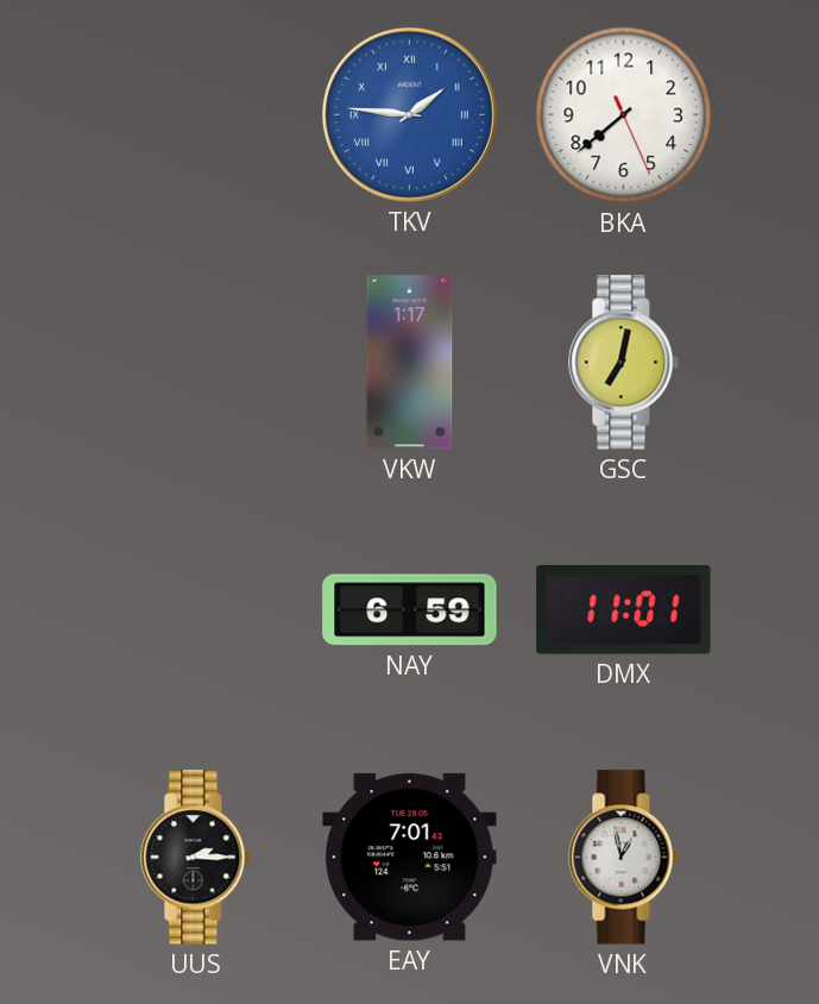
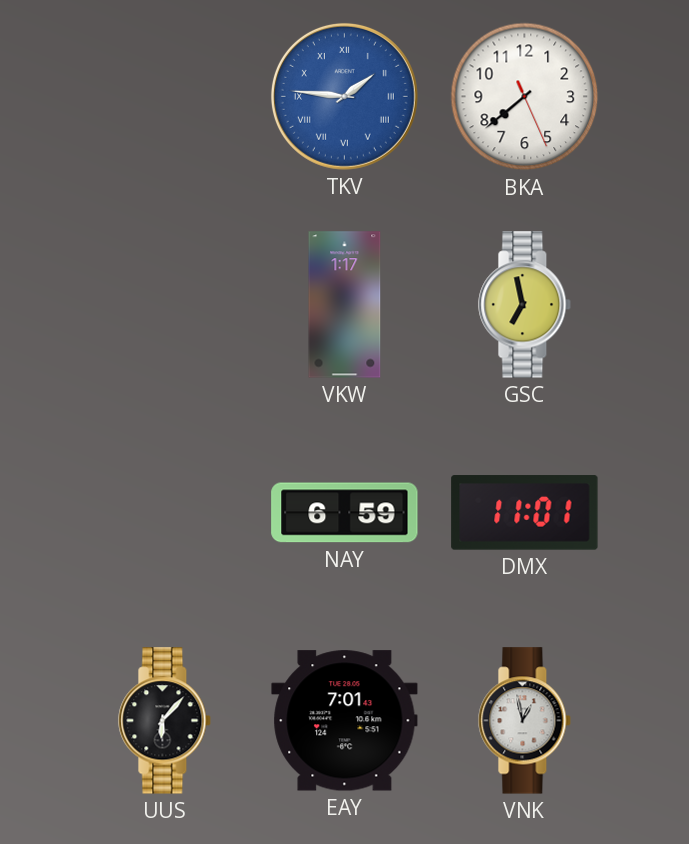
GSC: 7:02 -> 6:58 (525, 305)
UUS: 2:15 -> 6:07 (165, 721)
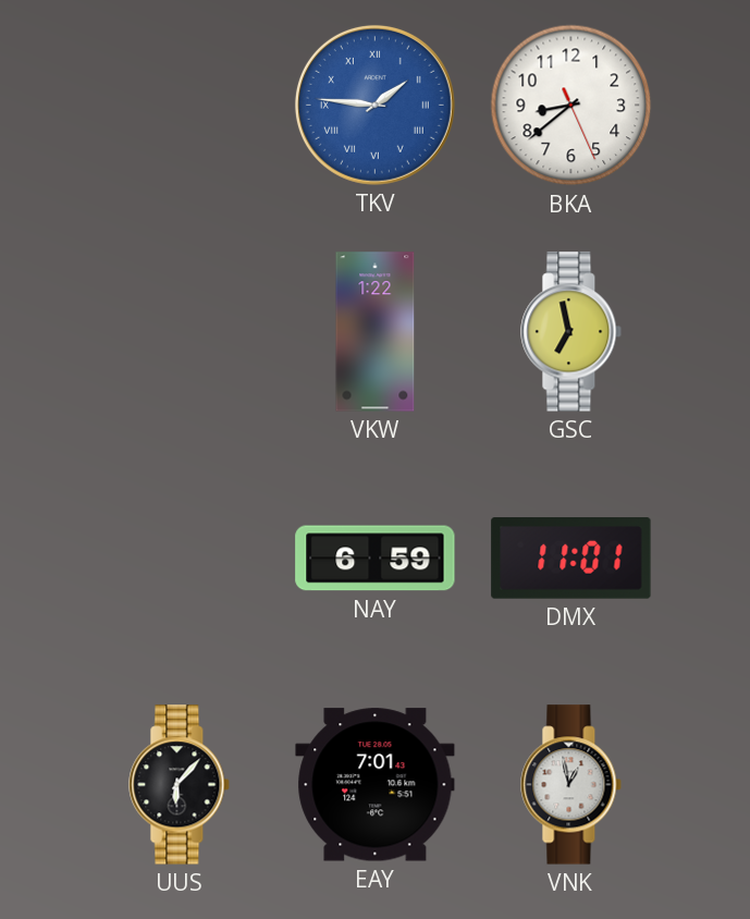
BKA: 7:38 -> 8:38 (571, 106)
VKW: 1:17 -> 1:22 (376, 332)
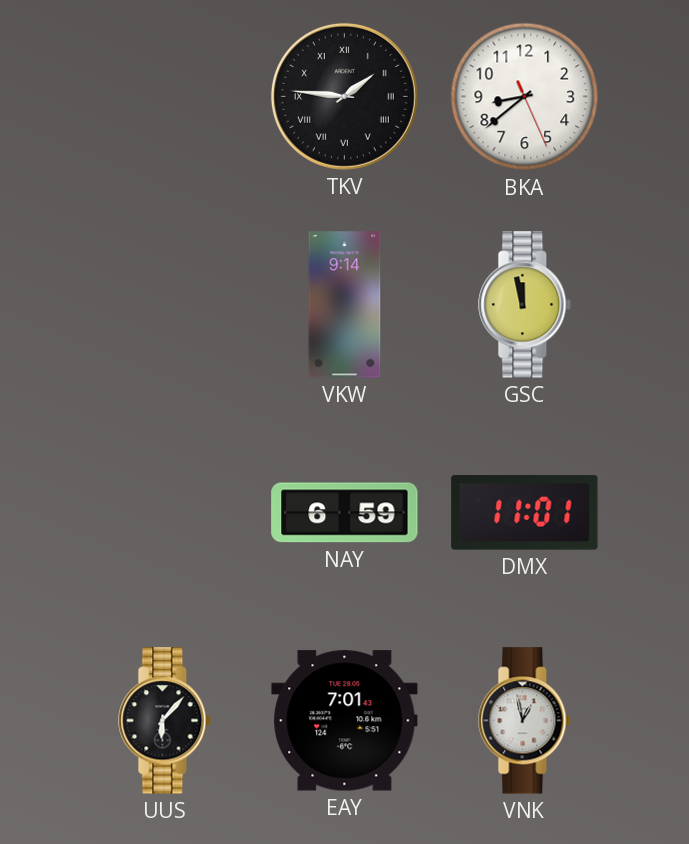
TKV dial: blue -> black (344, 96)
VKW: 1:22 -> 9:14 (345, 305)
GSC: 6:58 -> 11:58 (525, 305)
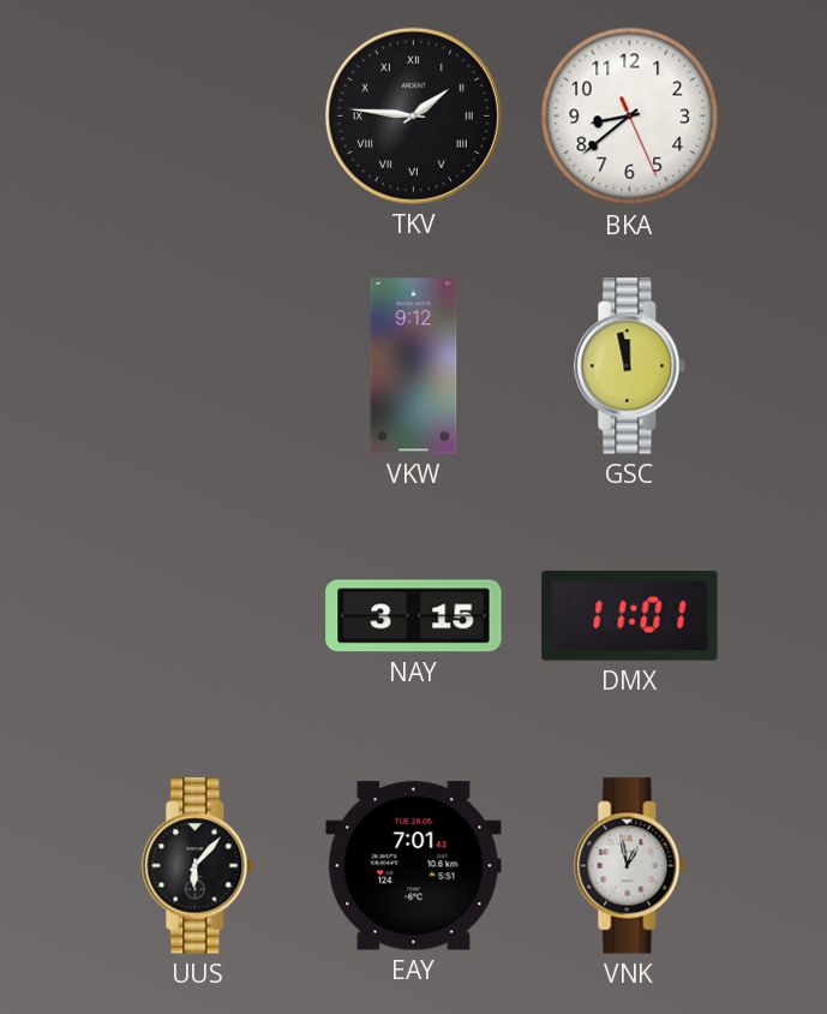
VKW: 9:14 -> 9:12 (414, 366)
NAY: 6:59 -> 3:15 (414, 616)
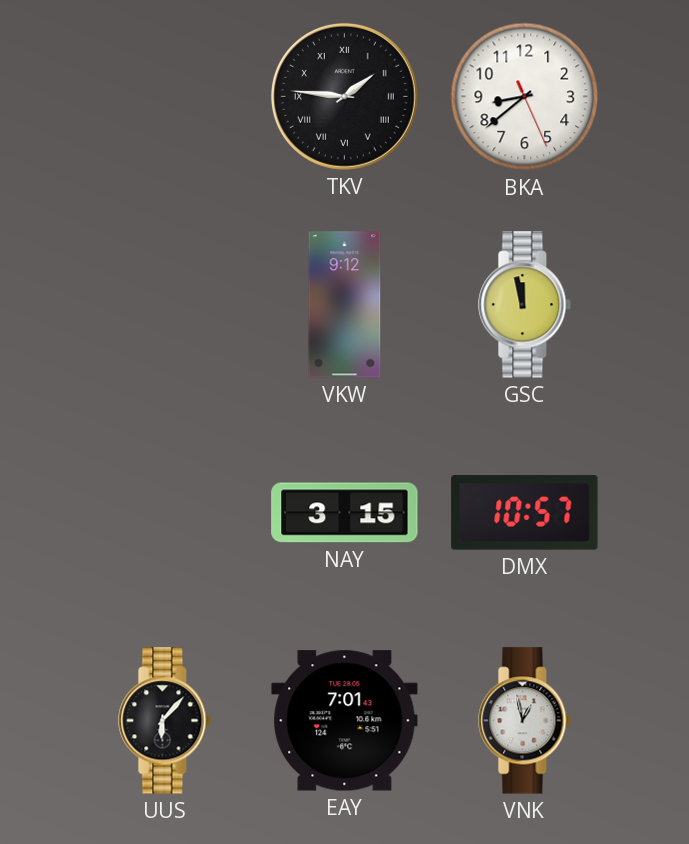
DMX: 11:01 -> 10:57 (525, 513)
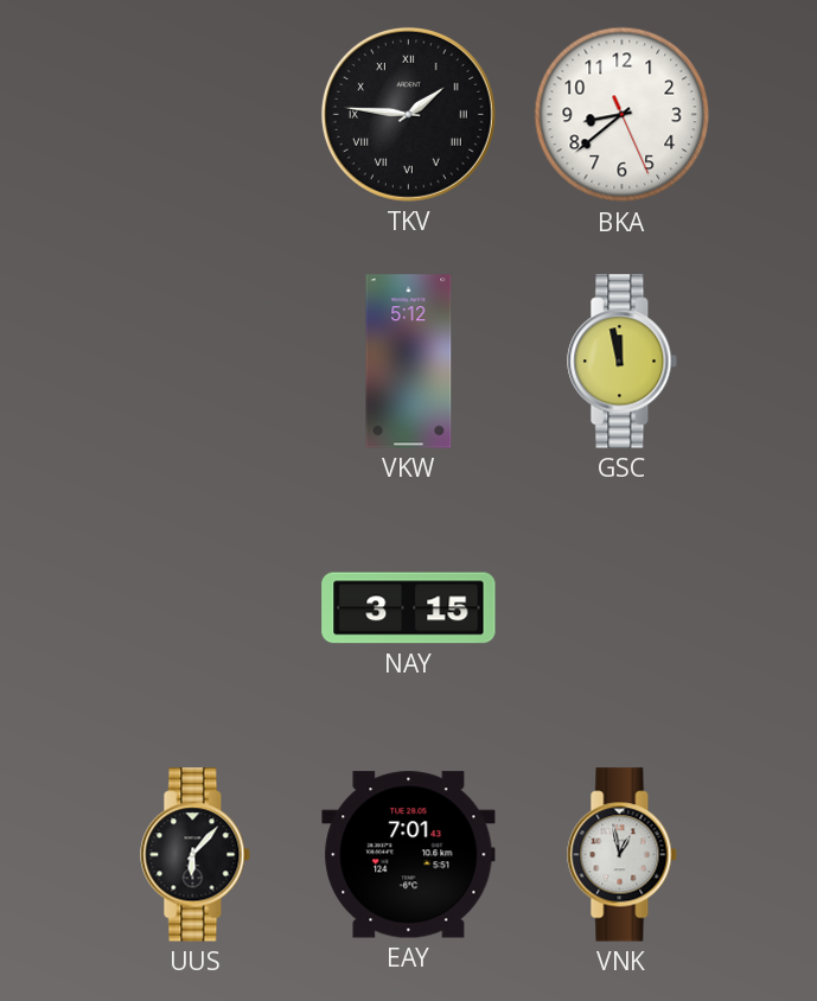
VKW: 9:12 -> 5:12 (409, 362)
DMX: 10:57 -> none (525, 513)
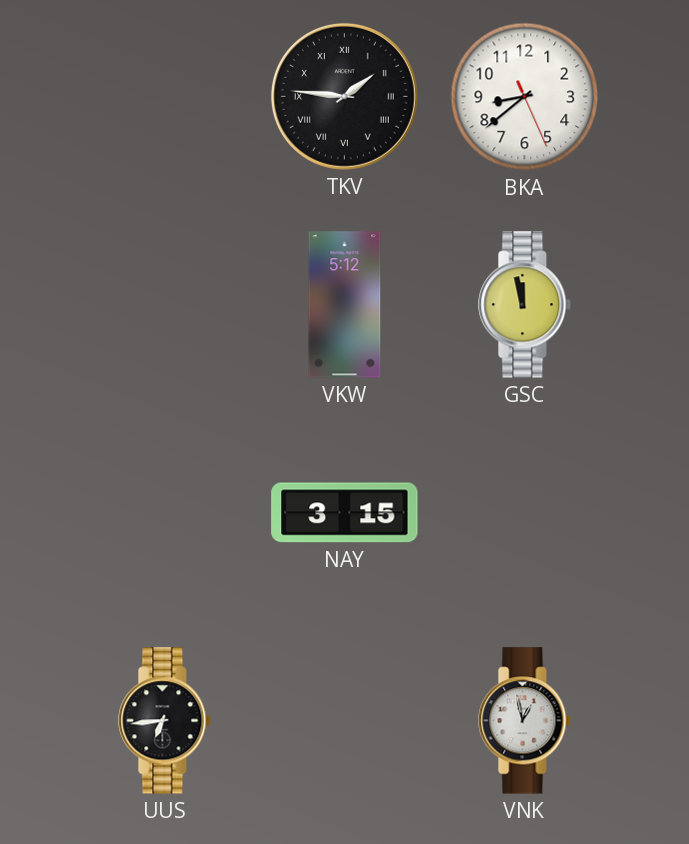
UUS: 6:07 -> 6:44 (165, 721)
EAY: 7:01 -> none (409, 855)
